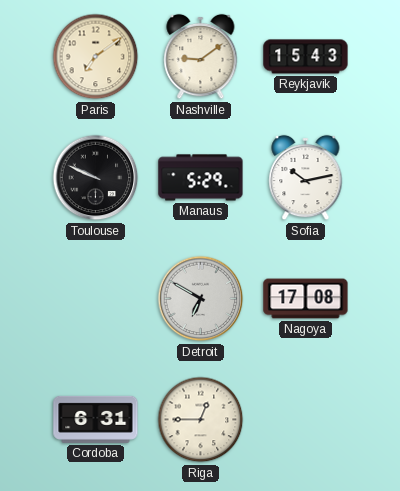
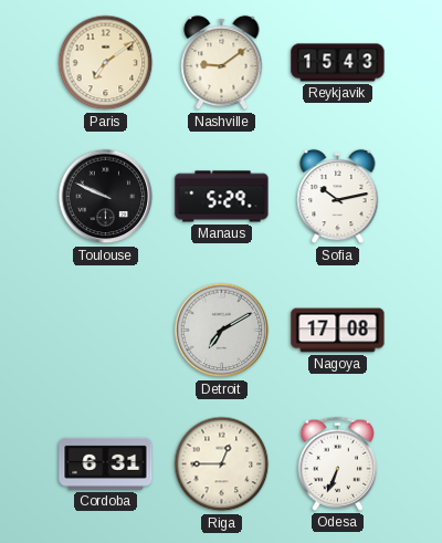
Detroit: 6:50 -> 7:10 (222, 331)
Odesa: none -> 6:34 (338, 463)
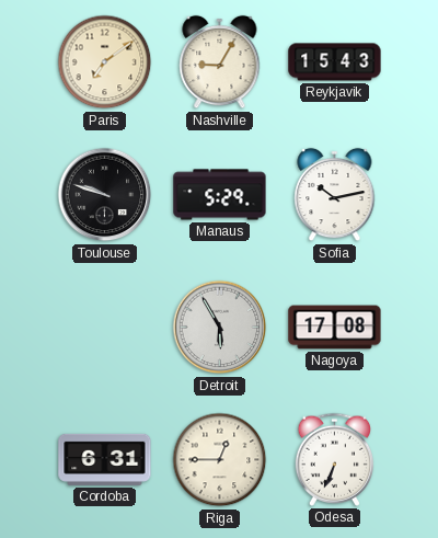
Nashville: 9:09 -> 9:05 (220, 62)
Toulouse: 9:49 -> 9:48 (105, 195)
Detroit: 7:10 -> 5:55 (220, 328)
